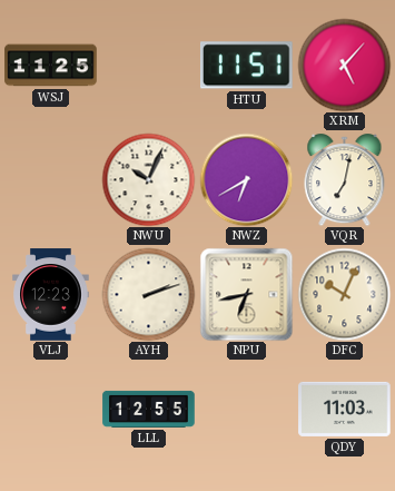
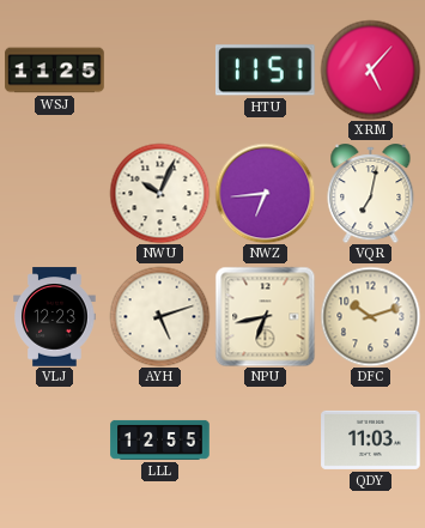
NWZ: 6:40 -> 6:44 (265, 193)
AYH: 2:12 -> 5:12 (159, 316)
DFC: 10:04 -> 10:12 (370, 316)
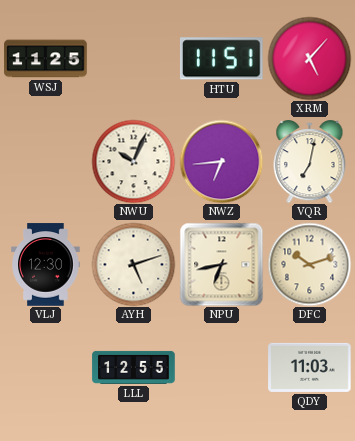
VLJ: 12:23 -> 12:30 (46, 265)
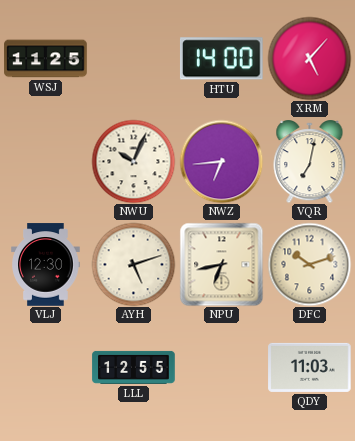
HTU: 11:51 -> 14:00 (221, 59)
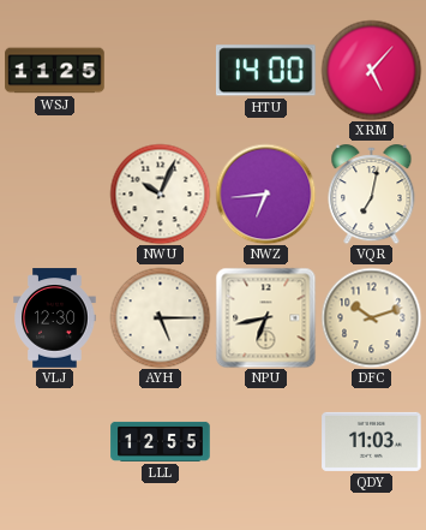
AYH: 5:12 -> 5:15 (160, 317)
